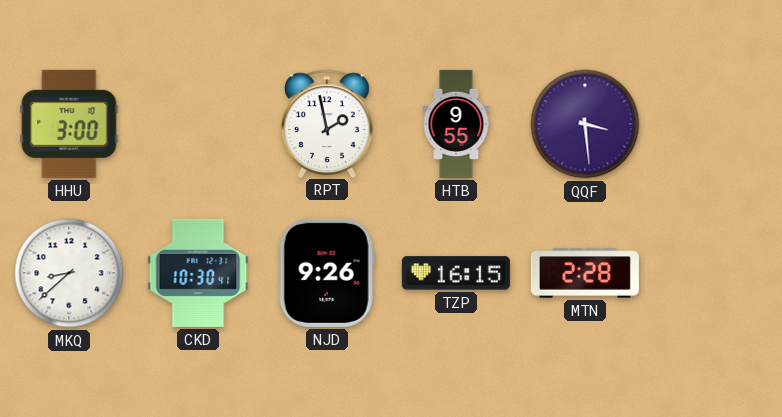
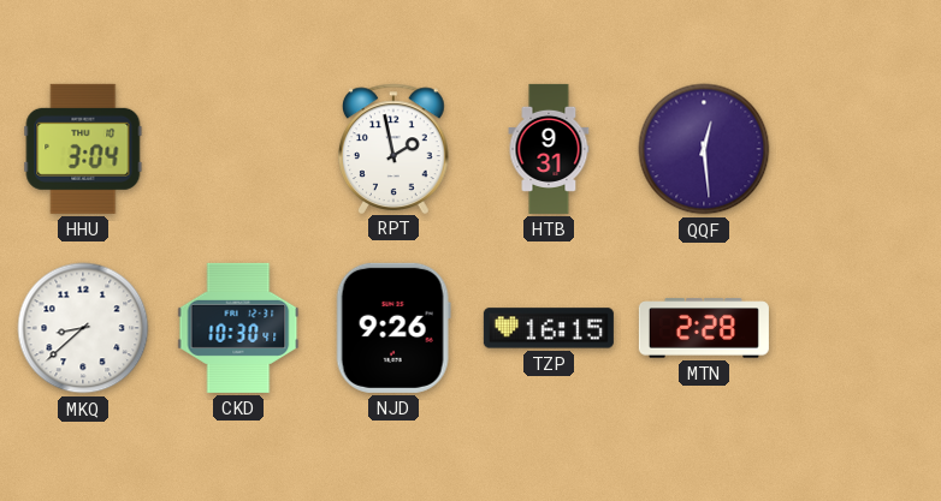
HHU: 3:00 -> 3:04 (83, 149)
HTB: 9:55 -> 9:31 (549, 149)
QQF: 3:29 -> 12:29 (704, 149)
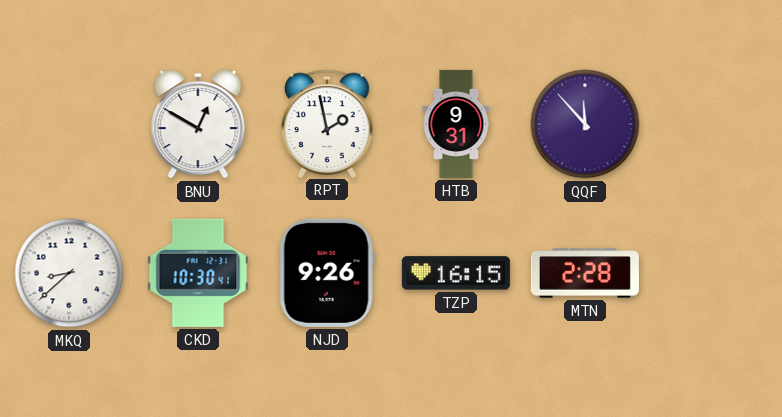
HHU: 3:04 -> none (83, 149)
BNU: none -> 12:50 (198, 124)
QQF: 12:29 -> 11:53 (585, 124)
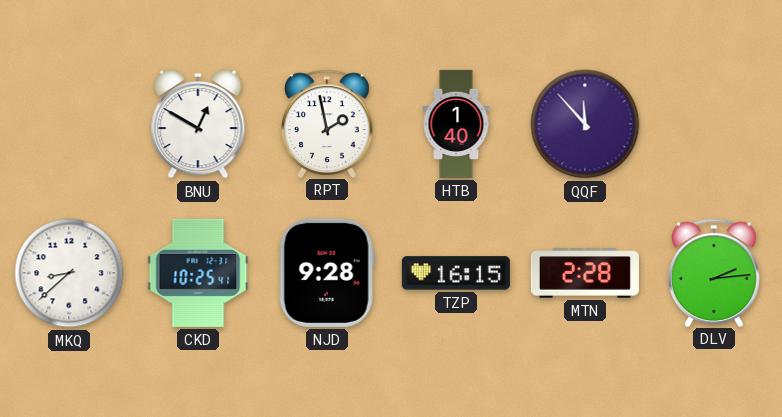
HTB: 9:31 -> 1:40 (456, 124)
CKD: 10:30 -> 10:25 (198, 273)
NJD: 9:26 -> 9:28 (327, 273)
DLV: none -> 2:14 (715, 272)
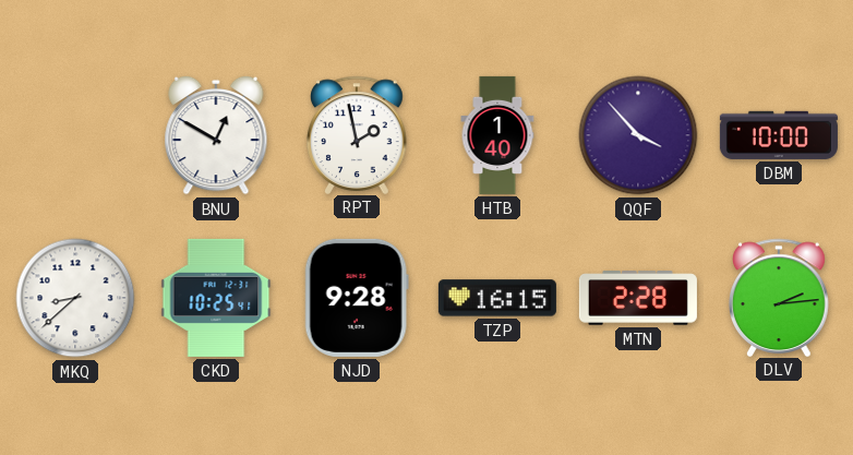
QQF: 11:53 -> 3:53 (638, 135)
DBM: none -> 10:00 (779, 135)
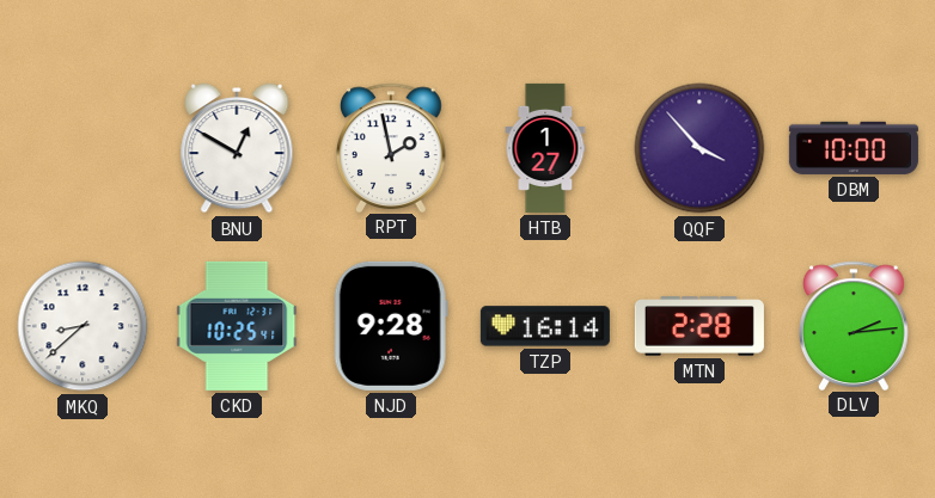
HTB: 1:40 -> 1:27 (545, 148)
TZP: 16:15 -> 16:14 (545, 326)
